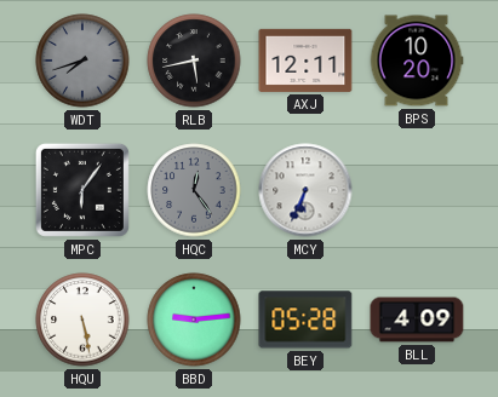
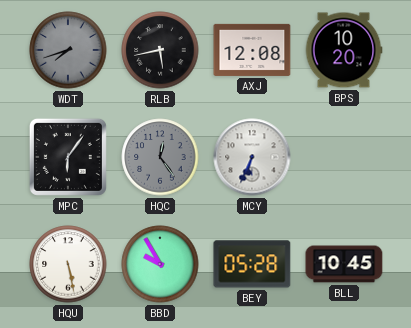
AXJ: 12:11 -> 12:08 (252, 50)
BBD: 9:14 -> 9:55 (160, 264)
BLL: 4:09 -> 10:45 (344, 264)
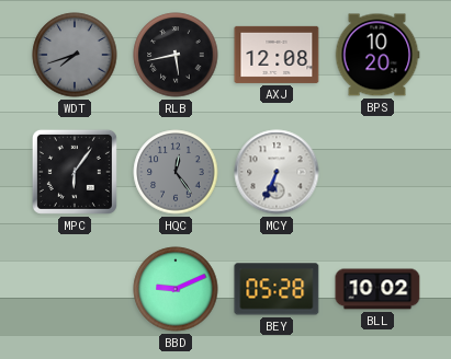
HQU: 5:28 -> none (68, 264)
BBD: 9:55 -> 9:11 (176, 289)
BLL: 10:45 -> 10:02 (377, 289)
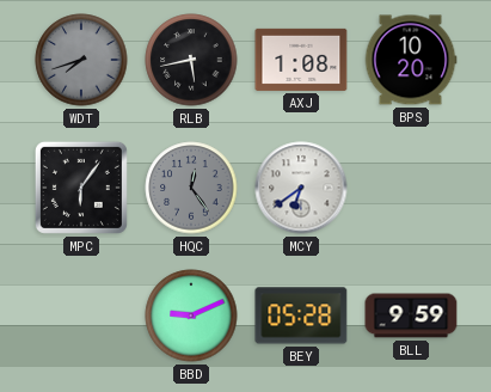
AXJ: 12:08 -> 1:08 (301, 60)
MCY: 6:34 -> 6:39 (301, 188)
BLL: 10:02 -> 9:59 (411, 316)
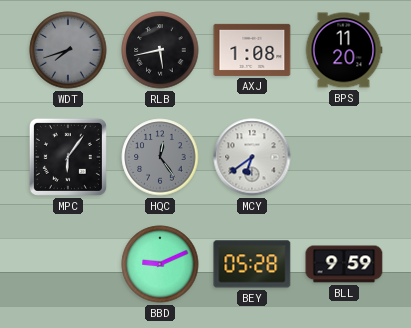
BPS: 10:20 -> 11:20 (344, 50)
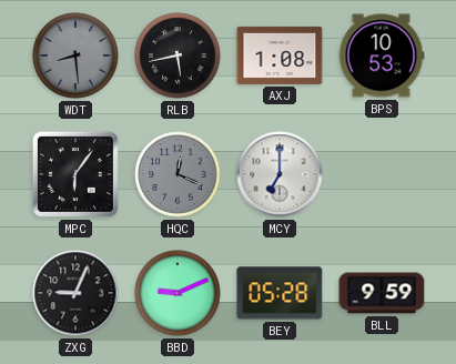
WDT: 7:42 -> 8:29 (75, 55)
BPS: 11:20 -> 10:53 (382, 55)
HQC: 12:24 -> 12:19 (178, 174)
MCY: 6:39 -> 7:00 (280, 174)
ZXG: none -> 9:04 (75, 293)
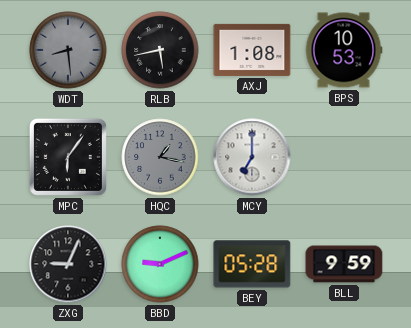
HQC: 12:19 -> 1:17 (160, 157)
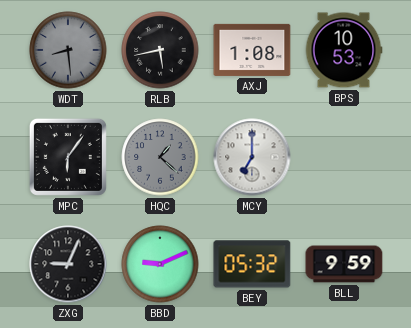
HQC: 1:17 -> 1:22 (160, 157)
BEY: 05:28 -> 05:32 (252, 264)
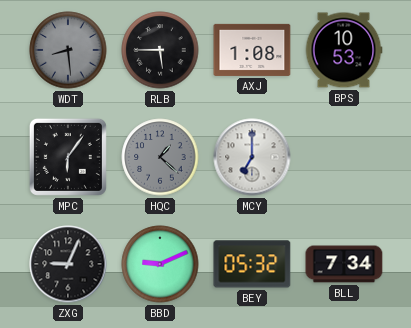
RLB: 5:43 -> 5:45 (160, 50)
BLL: 9:59 -> 7:34 (344, 264)
